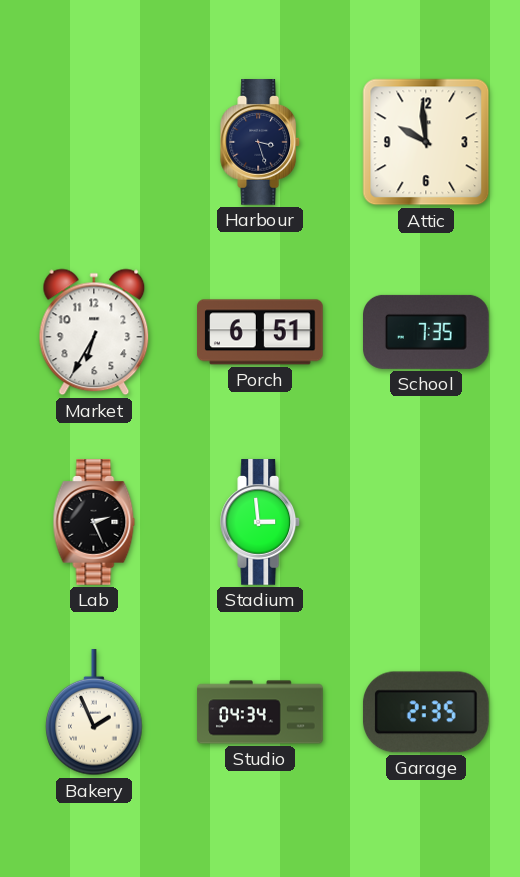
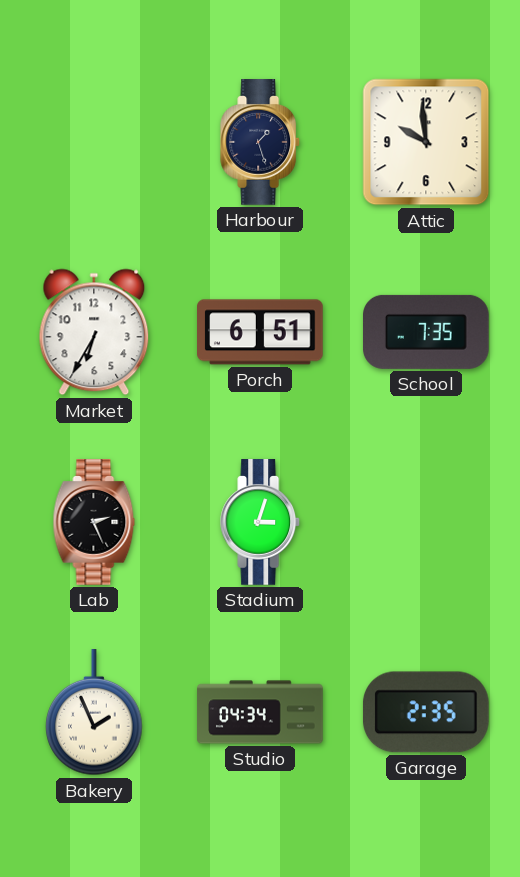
Harbour: 3:27 -> 1:27 (261, 142)
Stadium: 2:59 -> 3:03 (261, 522)
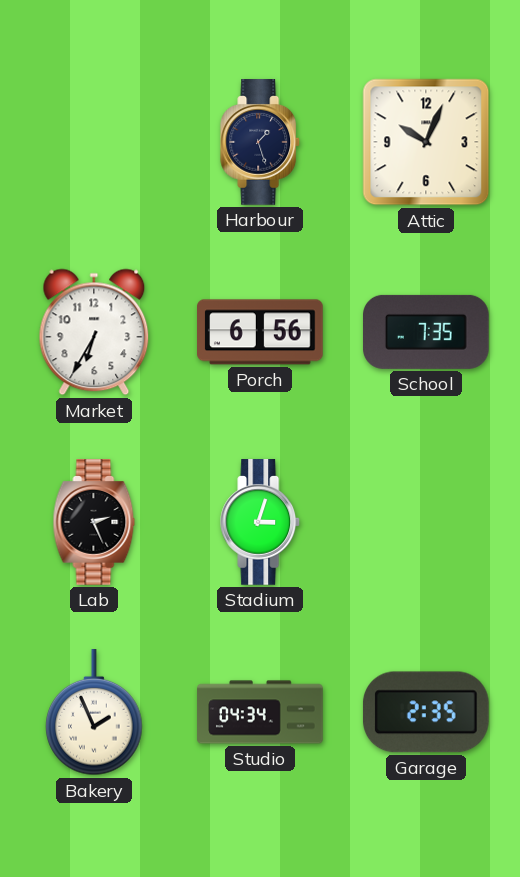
Attic: 9:59 -> 10:04 (426, 142)
Porch: 6:51 -> 6:56 (260, 332)
